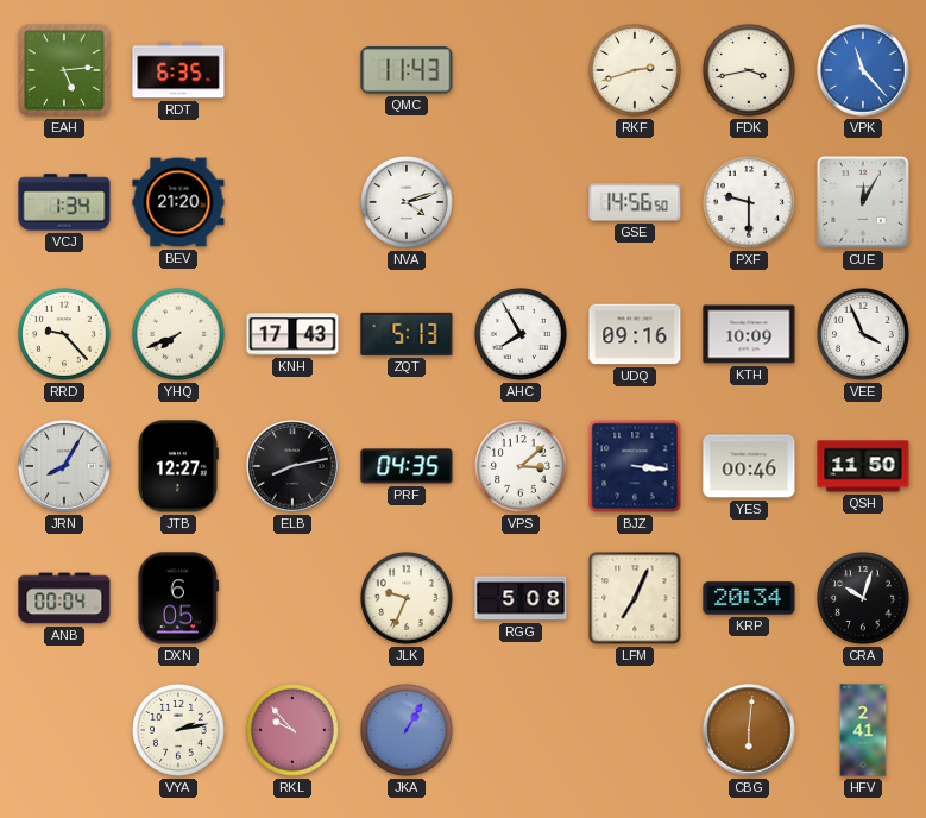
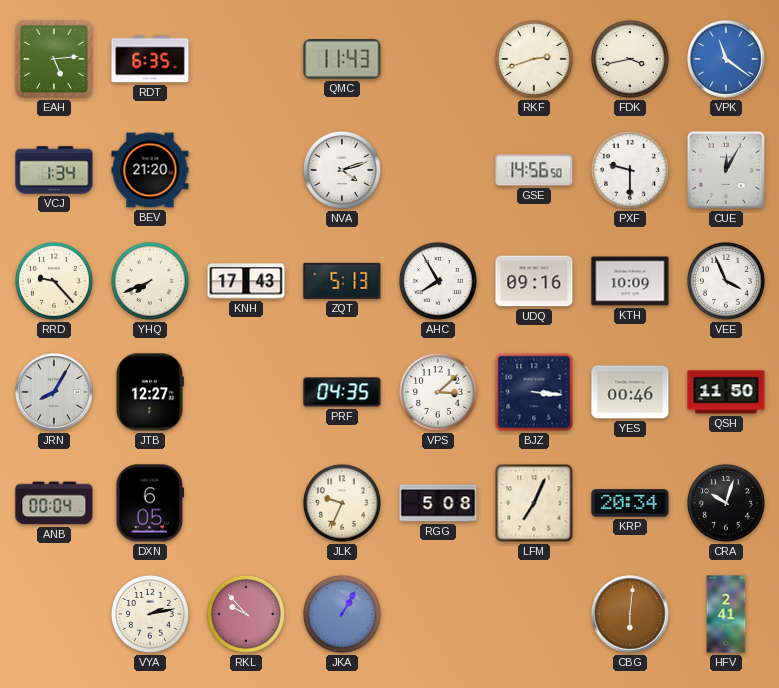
VPK: 11:23 -> 11:21 (726, 59)
ELB: 8:13 -> none (292, 466)
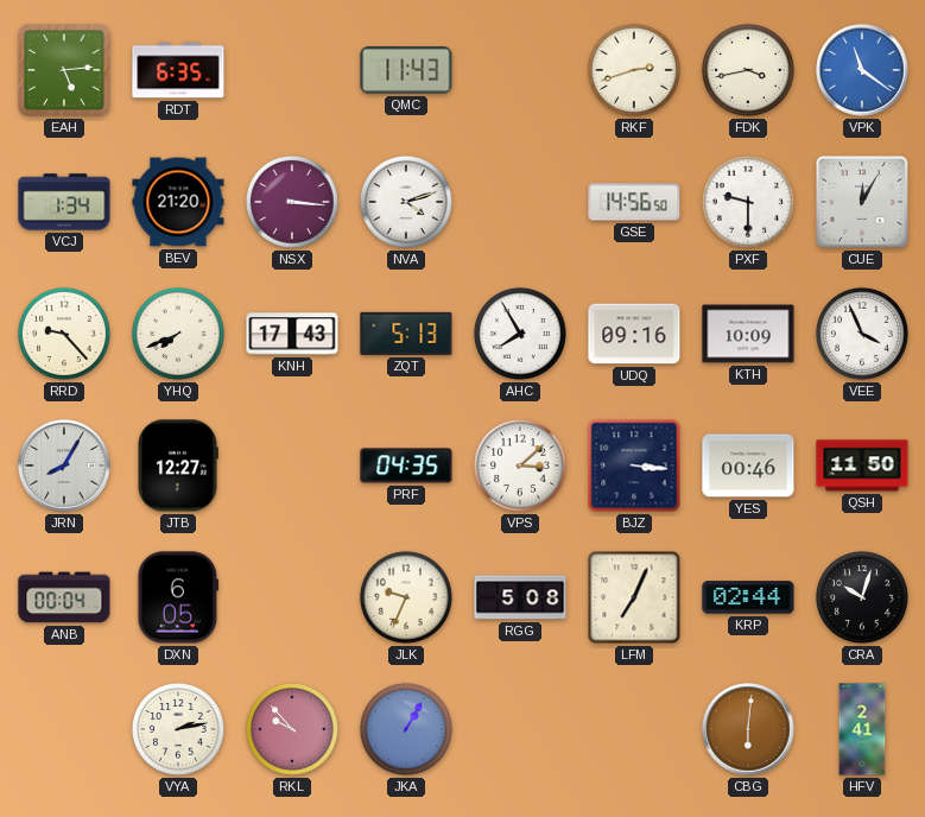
NSX: none -> 3:16 (292, 202)
KRP: 20:34 -> 02:44 (748, 597)
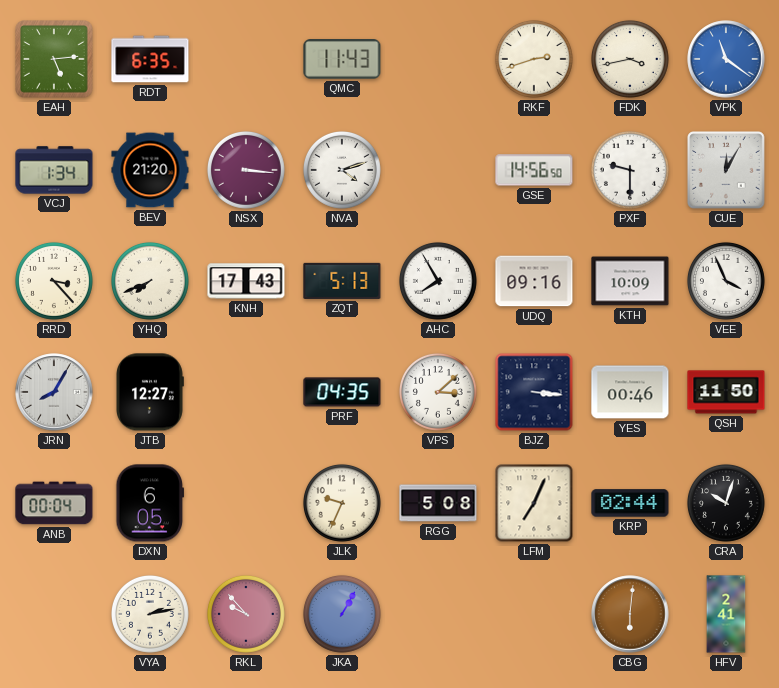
RRD: 9:23 -> 3:23 (54, 281)
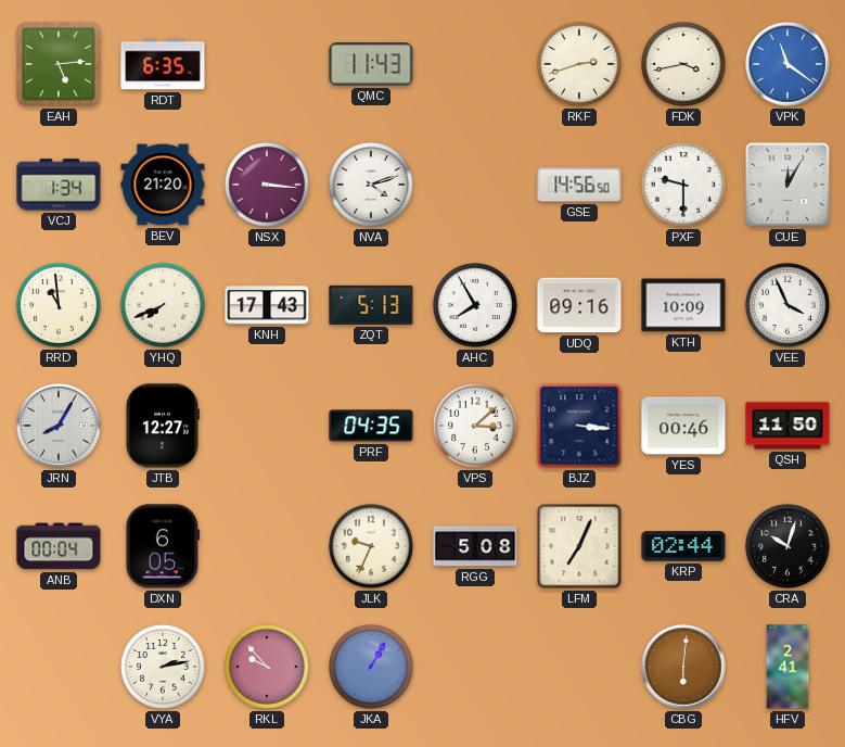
RRD: 3:23 -> 10:59 (59, 305)
